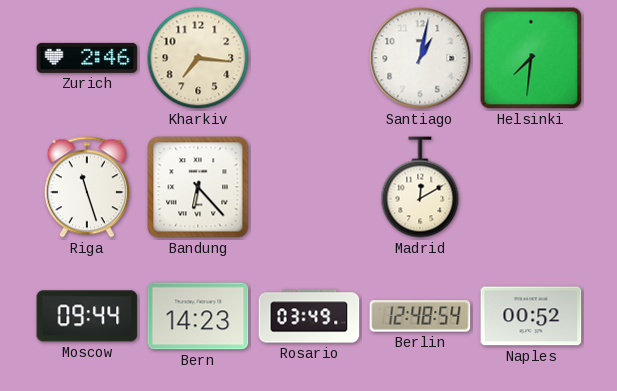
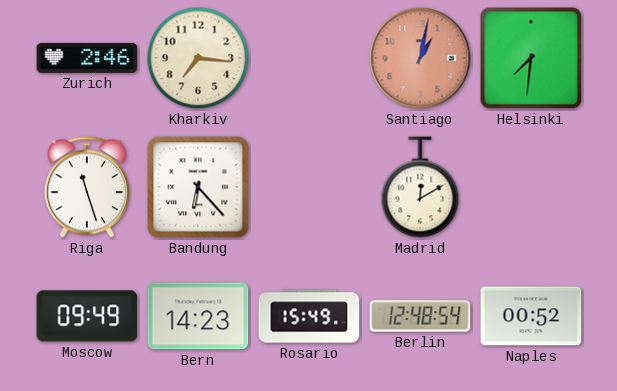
Santiago dial: white -> salmon (420, 58)
Moscow: 09:44 -> 09:49 (87, 316)
Rosario: 03:49 -> 15:49 (309, 316)
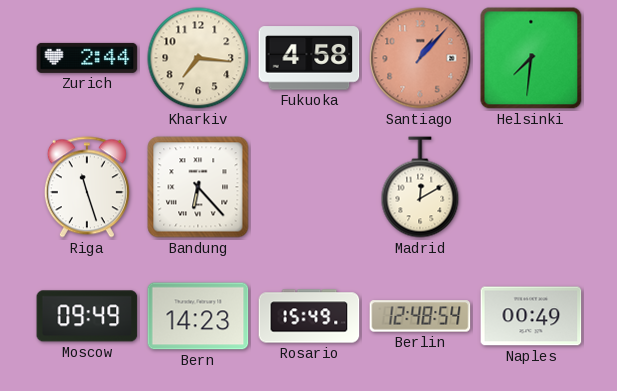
Zurich: 2:46 -> 2:44 (87, 58)
Fukuoka: none -> 4:58 (309, 58)
Santiago: 1:02 -> 1:07 (420, 58)
Naples: 00:52 -> 00:49 (531, 316)
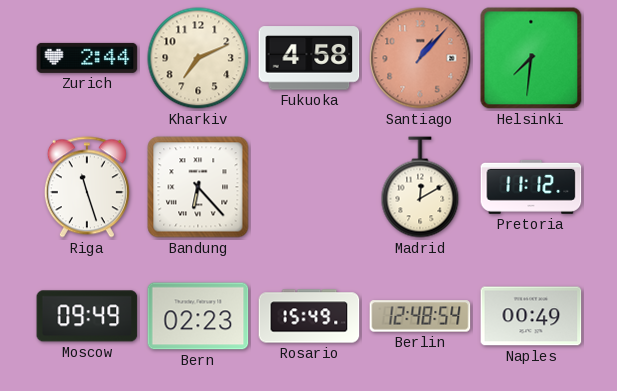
Kharkiv: 7:16 -> 7:11 (198, 58)
Pretoria: none -> 11:12 (531, 187)
Bern: 14:23 -> 02:23 (198, 316)
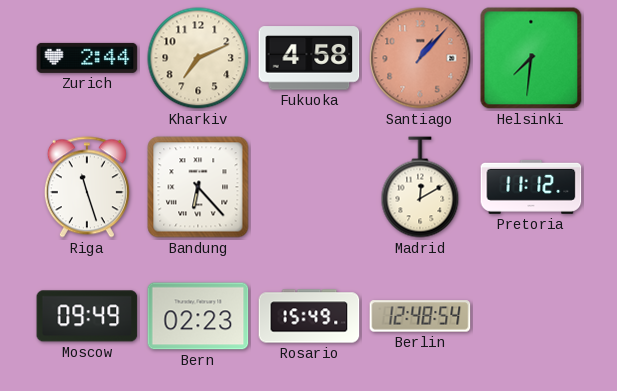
Naples: 00:49 -> none (531, 316)
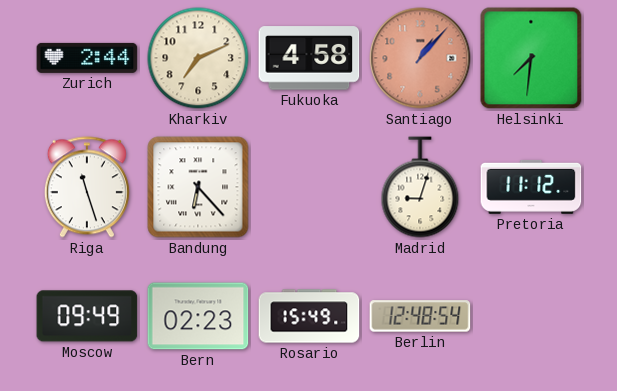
Madrid: 12:10 -> 9:03 (420, 187)
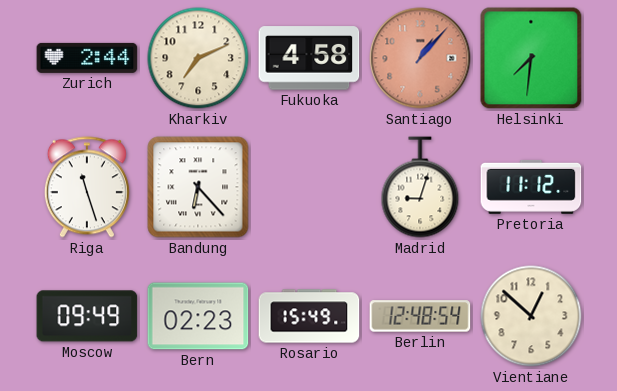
Vientiane: none -> 12:52 (531, 316)
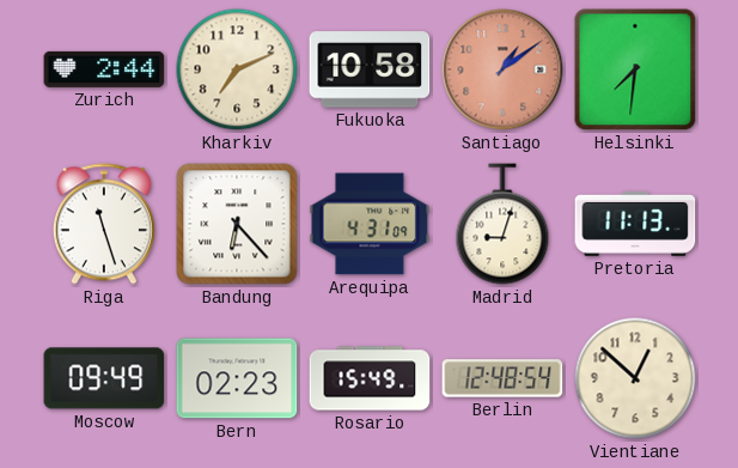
Fukuoka: 4:58 -> 10:58 (370, 69)
Santiago: 1:07 -> 1:09 (502, 69)
Arequipa: none -> 4:31 (370, 224)
Pretoria: 11:12 -> 11:13 (635, 224)
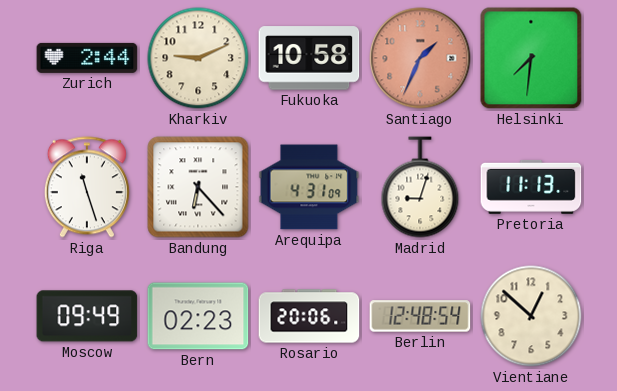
Kharkiv: 7:11 -> 9:11 (198, 58)
Santiago: 1:09 -> 1:34 (420, 58)
Rosario: 15:49 -> 20:06 (309, 316)
